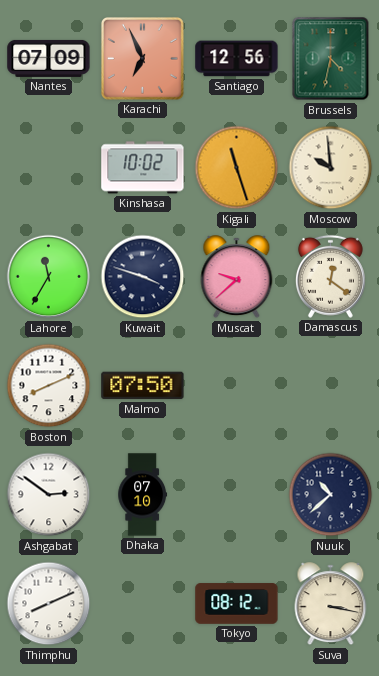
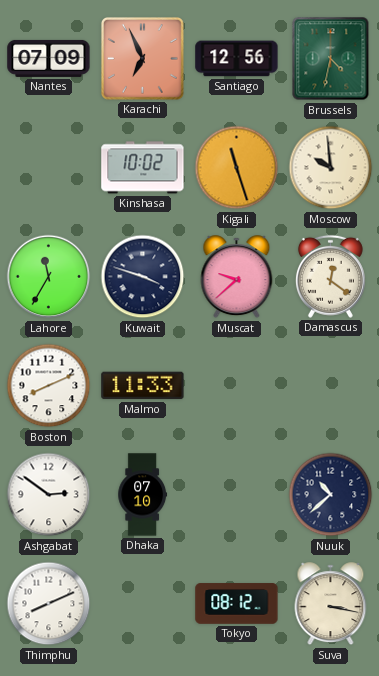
Malmo: 07:50 -> 11:33 (143, 386)
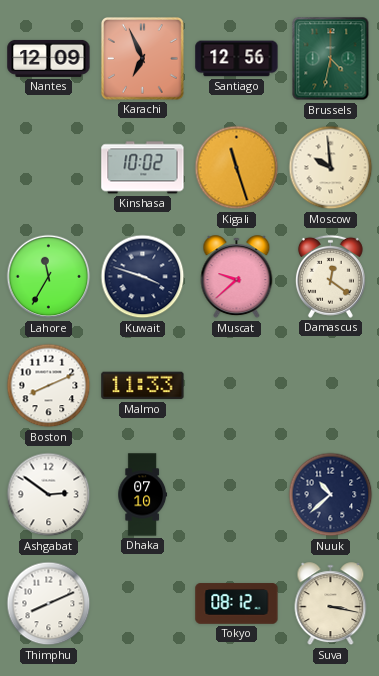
Nantes: 07:09 -> 12:09 (49, 58)
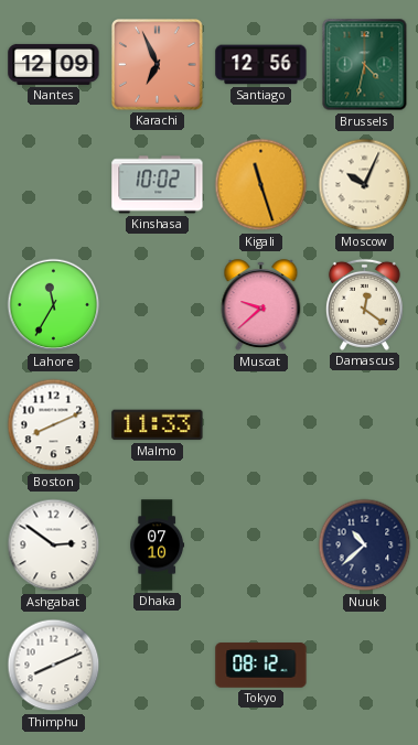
Moscow: 9:59 -> 10:04 (365, 185)
Kuwait: 3:48 -> none (143, 277)
Suva: 3:17 -> none (331, 604)
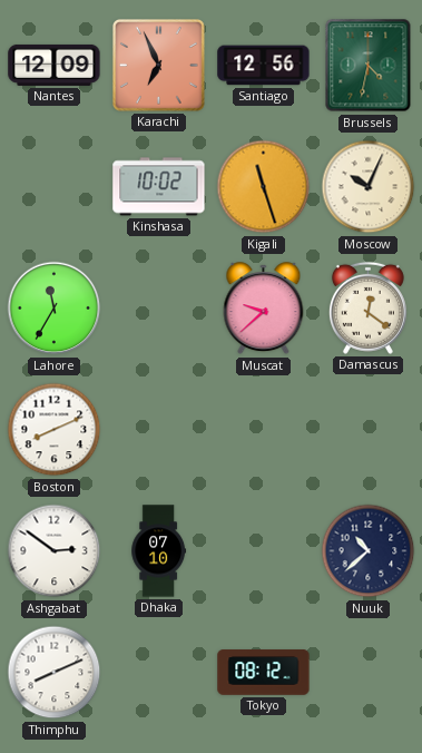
Malmo: 11:33 -> none (158, 425)
